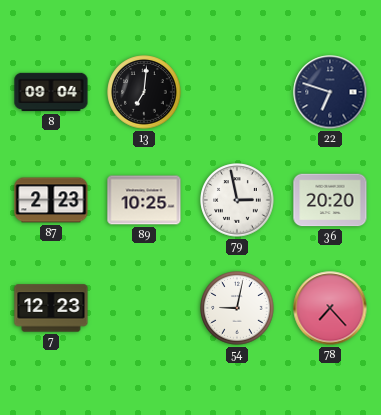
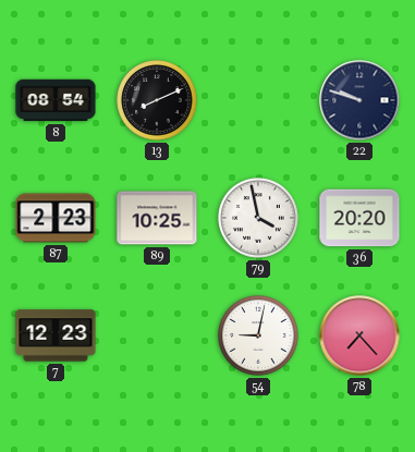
8: 09:04 -> 08:54 (56, 100)
13: 7:01 -> 8:11 (157, 100)
22: 6:48 -> 9:48 (359, 100)
79: 2:58 -> 3:58 (258, 218)
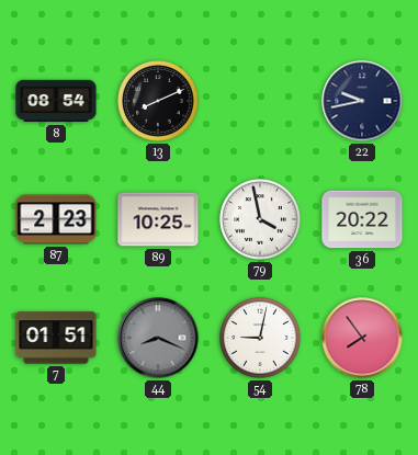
22: 9:48 -> 9:43 (362, 101)
36: 20:20 -> 20:22 (362, 219)
7: 12:23 -> 01:51 (56, 338)
44: none -> 8:19 (158, 338)
78: 7:23 -> 7:54 (362, 338)
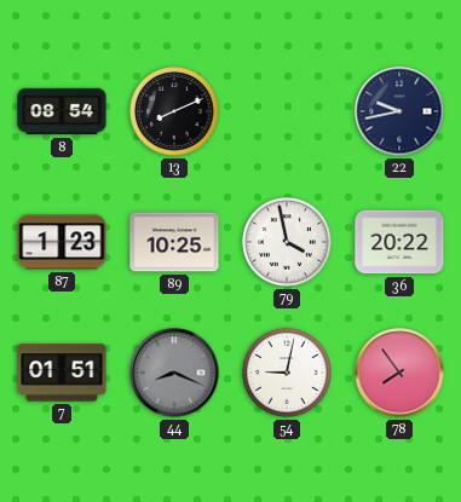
87: 2:23 -> 1:23 (62, 242)
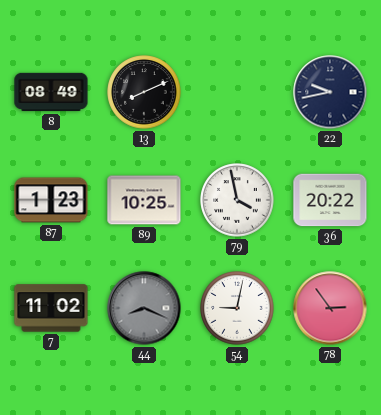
8: 08:54 -> 08:49 (51, 92)
7: 01:51 -> 11:02 (51, 308)
78: 7:54 -> 2:54 (330, 308)
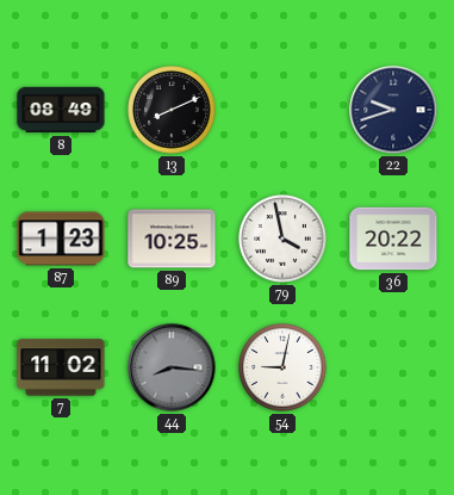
22: 9:43 -> 9:42 (393, 110)
44: 8:19 -> 8:16 (172, 367)
78: 2:54 -> none (330, 308)
